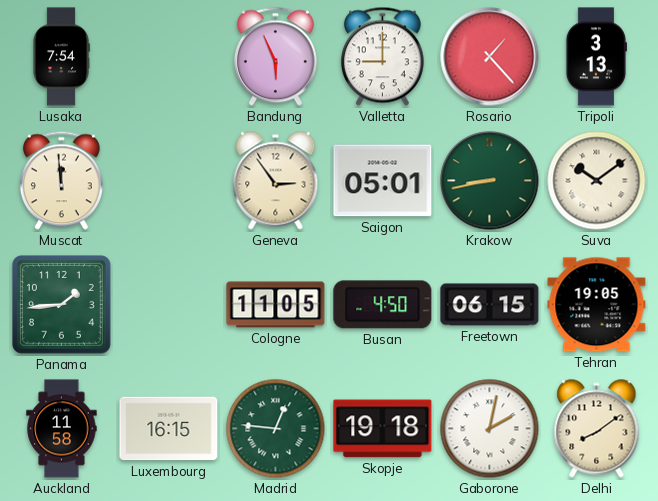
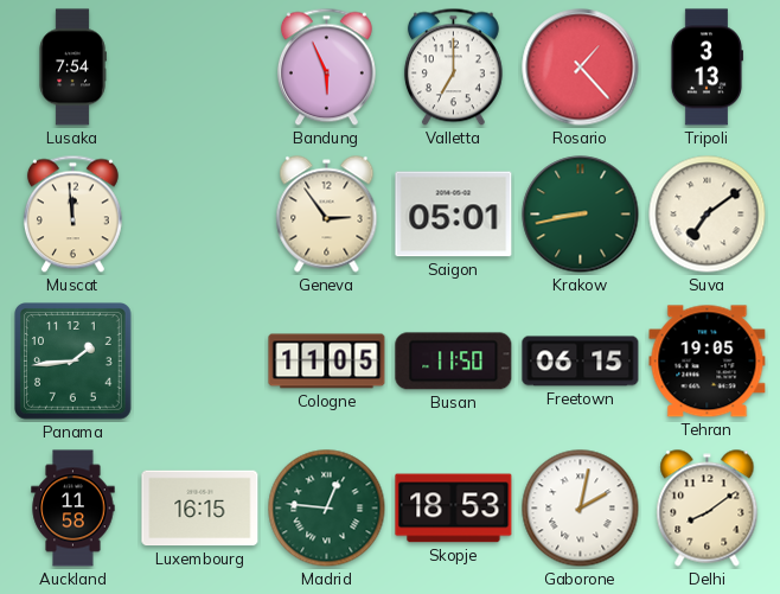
Valletta: 9:00 -> 7:00 (453, 68)
Suva: 10:09 -> 7:09 (708, 215)
Busan: 4:50 -> 11:50 (454, 362)
Skopje: 19:18 -> 18:53 (454, 509)
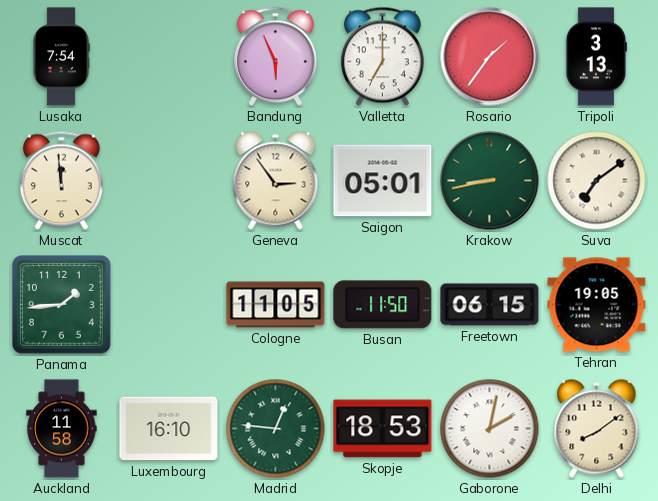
Rosario: 1:23 -> 1:36 (490, 57)
Luxembourg: 16:15 -> 16:10 (169, 429)
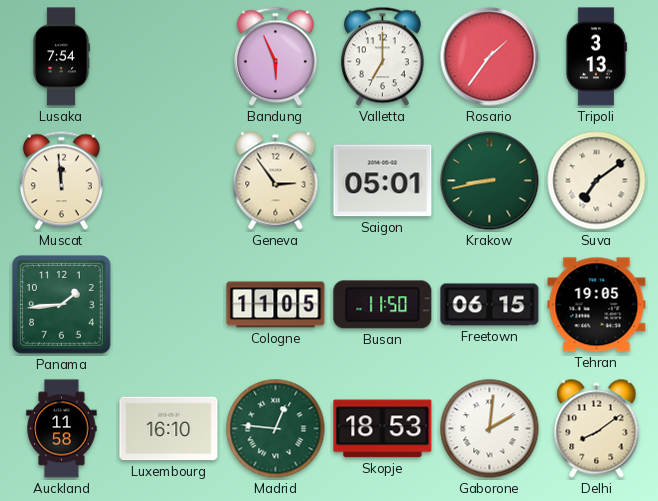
Gaborone: 2:02 -> 2:01 (490, 429)
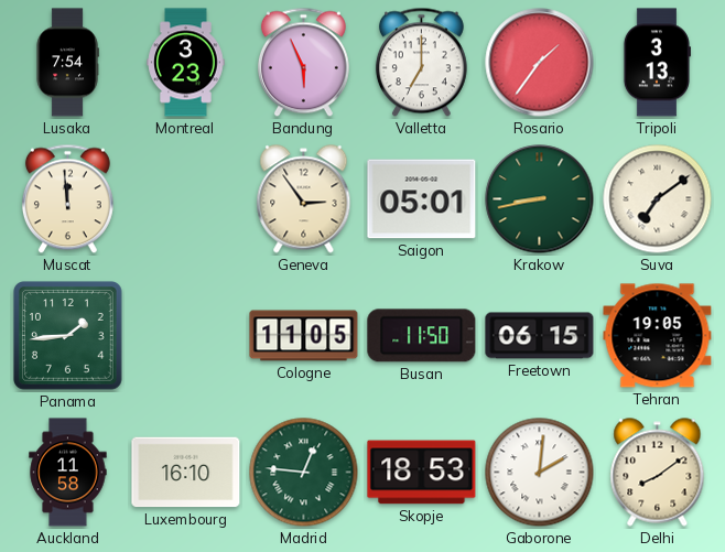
Montreal: none -> 3:23 (186, 63)
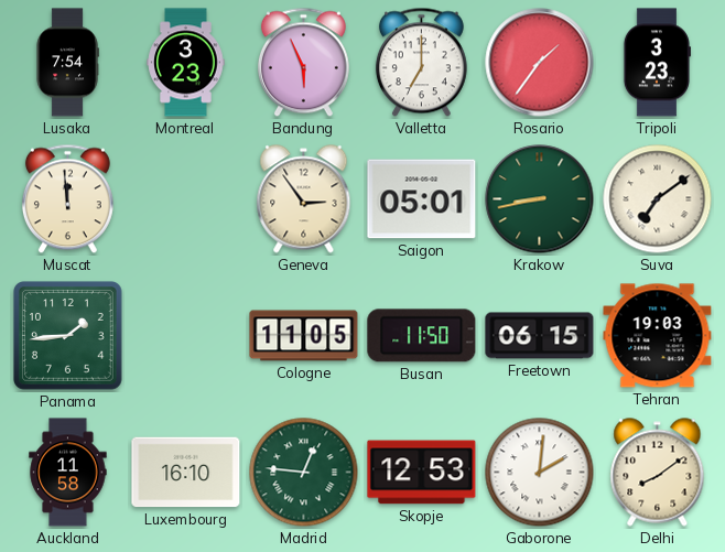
Tripoli: 3:13 -> 3:23 (657, 63)
Tehran: 19:05 -> 19:03 (658, 336)
Skopje: 18:53 -> 12:53 (422, 473)
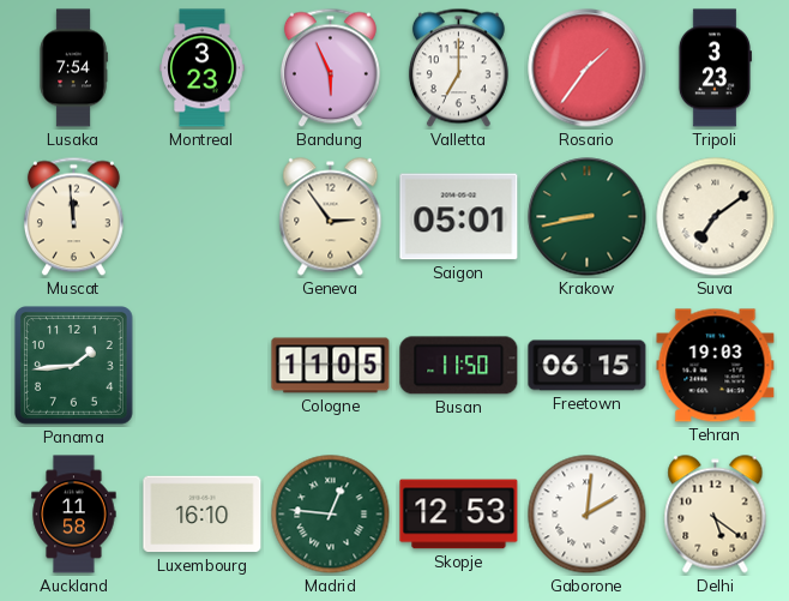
Delhi: 8:09 -> 5:21 (716, 515)
